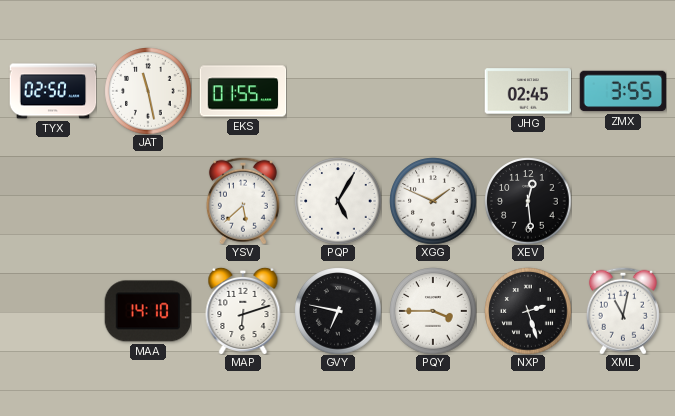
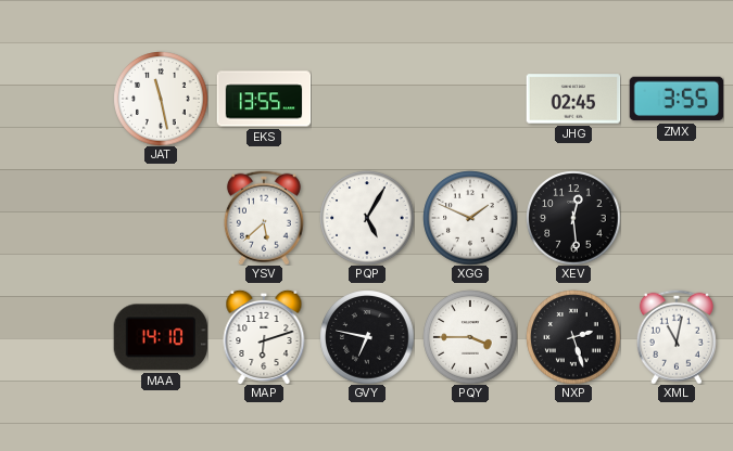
TYX: 02:50 -> none (53, 91)
EKS: 01:55 -> 13:55 (264, 99)
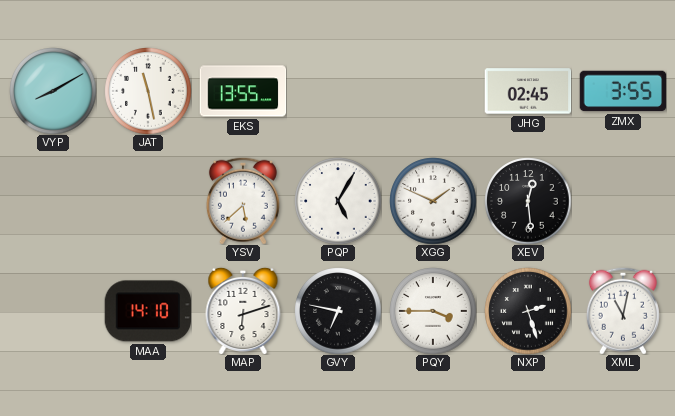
VYP: none -> 8:10 (53, 91)
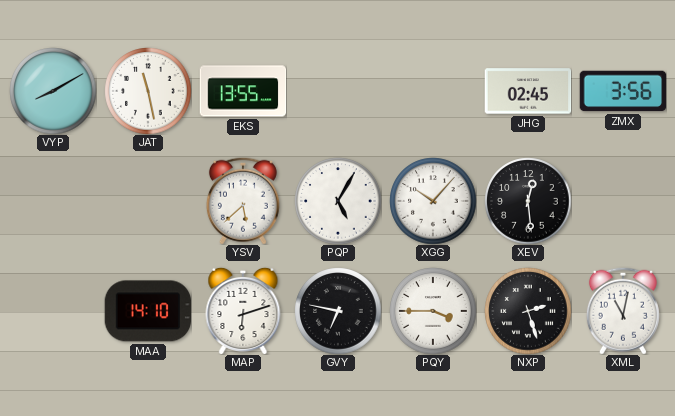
ZMX: 3:55 -> 3:56 (623, 91)
XGG: 1:49 -> 10:07 (433, 201)
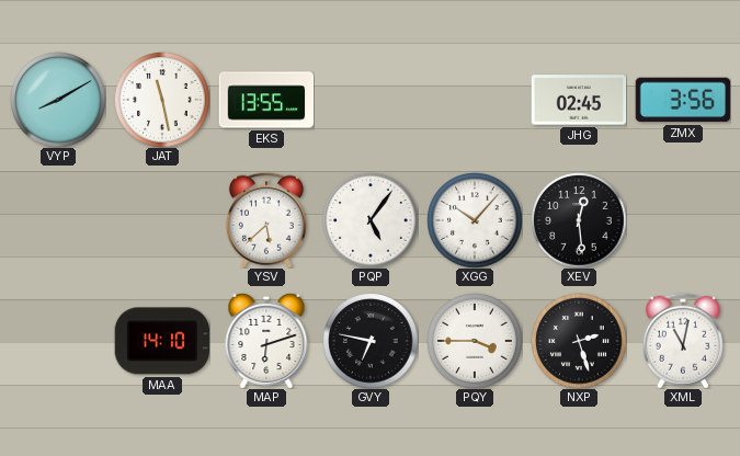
PQP: 5:05 -> 5:06 (371, 220)
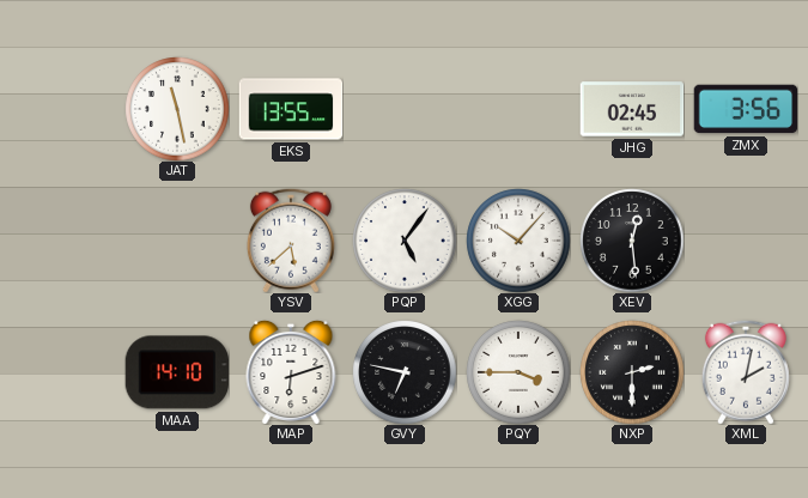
VYP: 8:10 -> none (58, 100)
NXP: 2:27 -> 2:30 (632, 372)
XML: 11:02 -> 2:02 (746, 372)
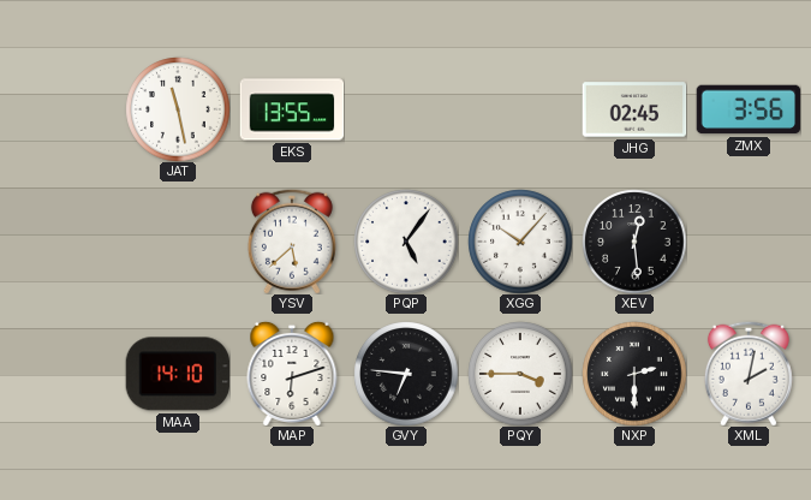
GVY: 6:47 -> 6:46 (406, 374)
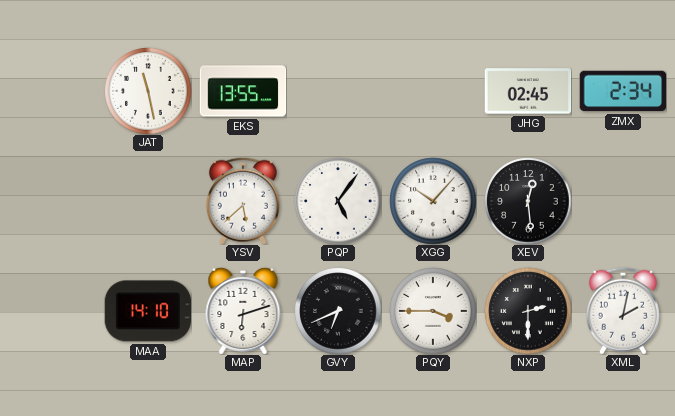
ZMX: 3:56 -> 2:34 (623, 91)
GVY: 6:46 -> 6:41 (338, 311)
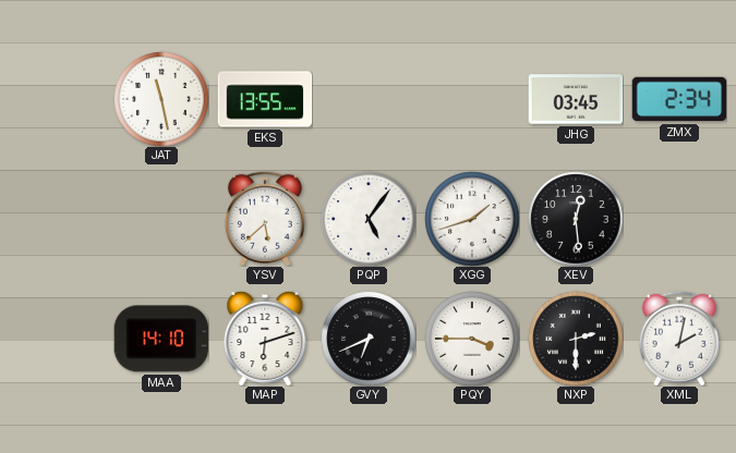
JHG: 02:45 -> 03:45 (576, 99)
XGG: 10:07 -> 1:42 (472, 219)
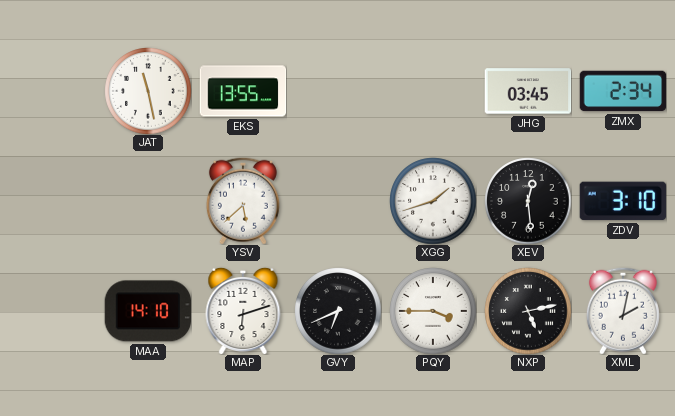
PQP: 5:06 -> none (369, 219)
ZDV: none -> 3:10 (623, 201)
NXP: 2:30 -> 5:13 (528, 311)
